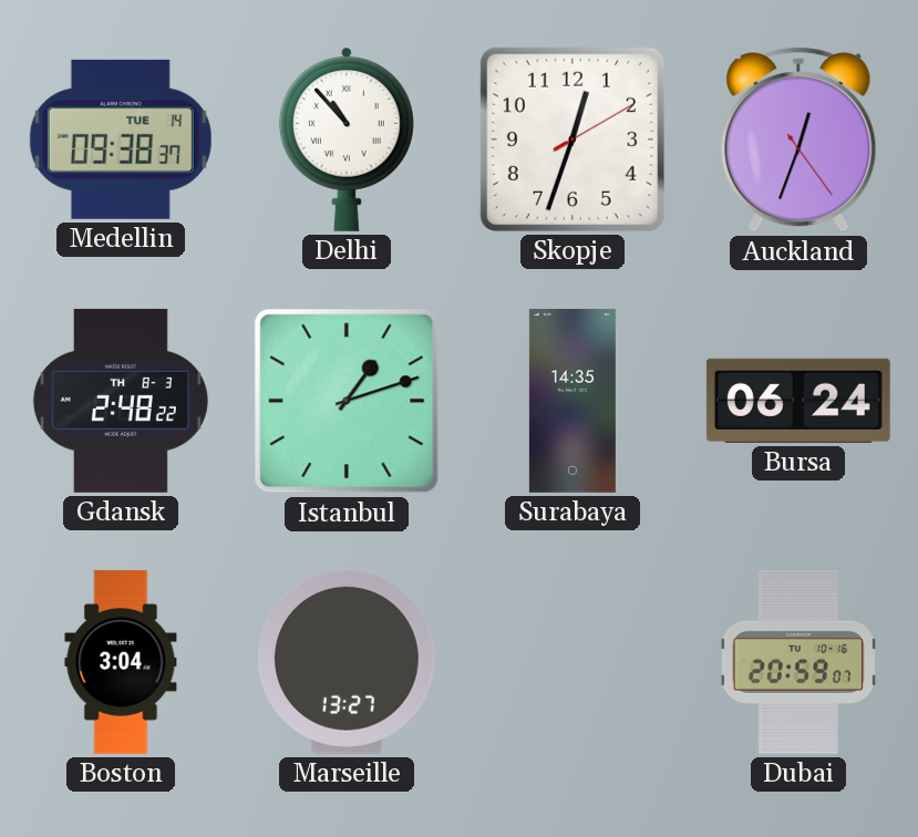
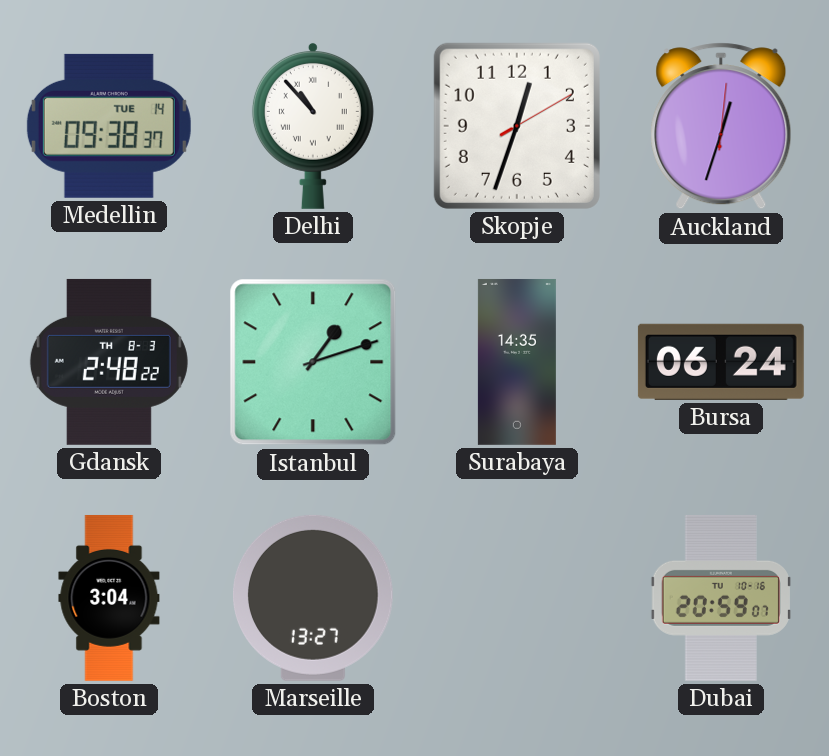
Auckland: 12:33:24 -> 12:33:01 (721, 126)
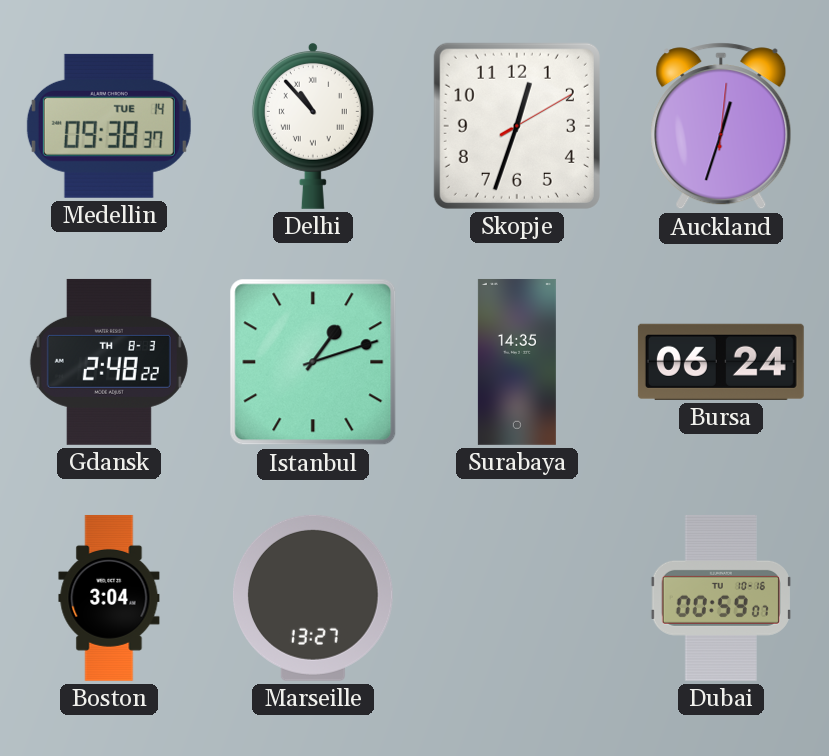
Dubai: 20:59 -> 00:59 (721, 598)
